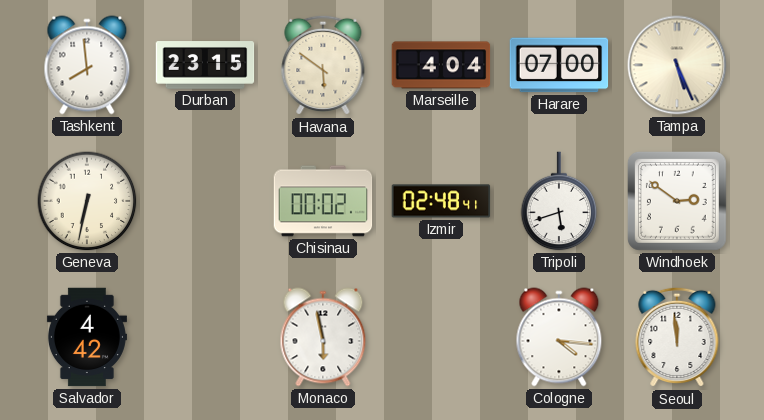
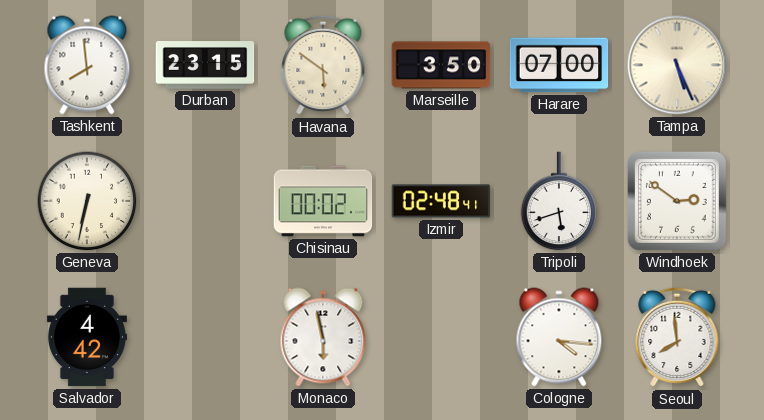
Marseille: 4:04 -> 3:50 (441, 65)
Seoul: 11:59 -> 7:59 (677, 337)
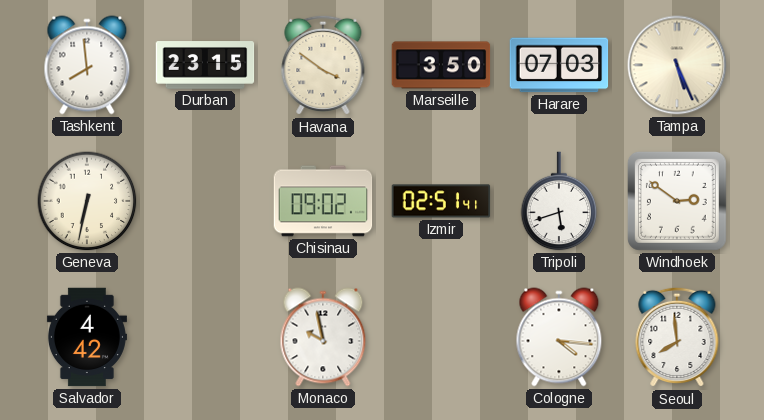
Havana: 5:51 -> 3:51 (323, 65)
Harare: 07:00 -> 07:03 (559, 65)
Chisinau: 00:02 -> 09:02 (323, 201)
Izmir: 02:48 -> 02:51 (441, 201)
Monaco: 5:58 -> 9:58 (323, 337)
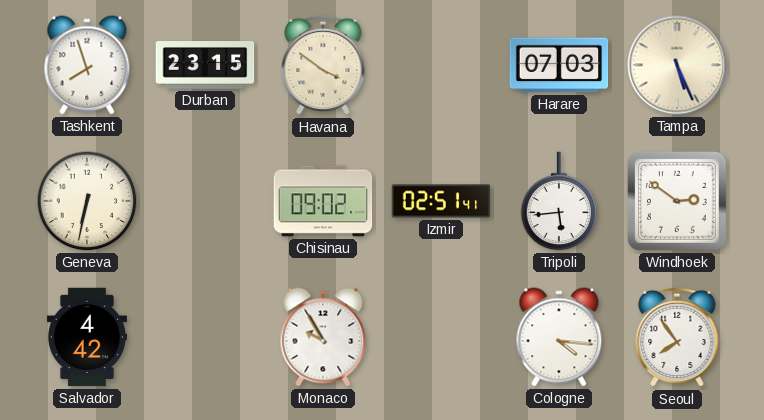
Tashkent: 7:59 -> 7:57 (87, 65)
Marseille: 3:50 -> none (441, 65)
Tripoli: 5:42 -> 5:44 (559, 201)
Monaco: 9:58 -> 9:55 (323, 337)
Seoul: 7:59 -> 7:54 (677, 337)
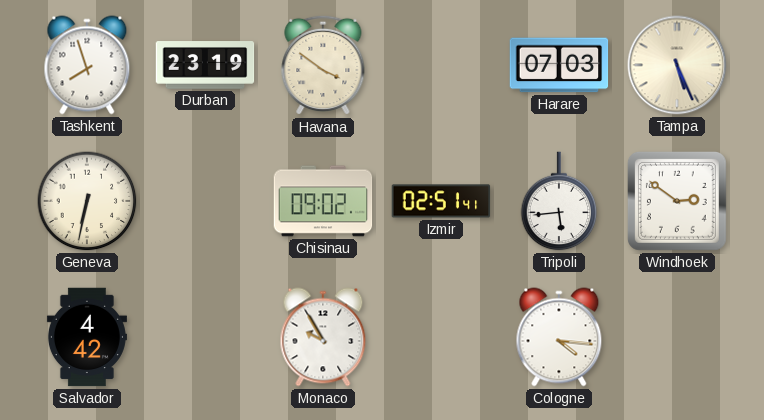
Durban: 23:15 -> 23:19 (205, 65)
Seoul: 7:54 -> none (677, 337)
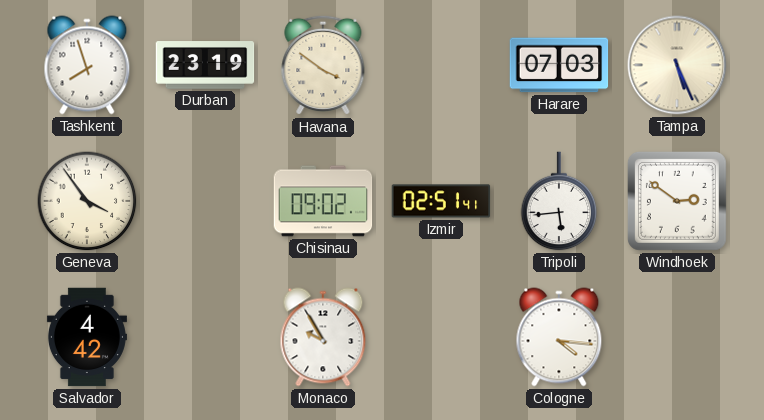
Geneva: 6:32 -> 3:54 (87, 201)
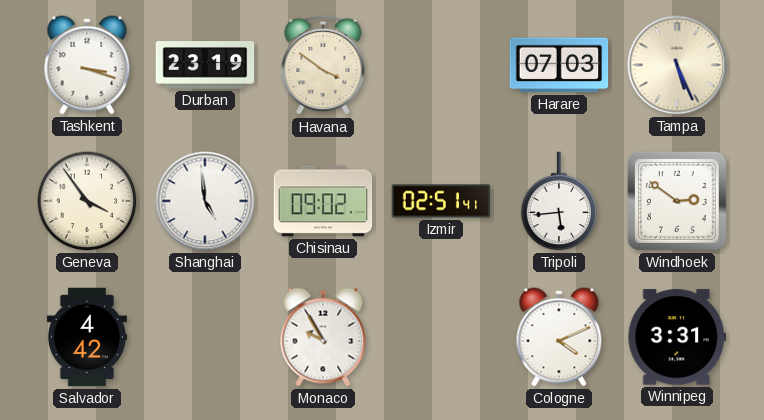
Tashkent: 7:57 -> 3:18 (87, 65)
Shanghai: none -> 4:59 (205, 201)
Cologne: 4:16 -> 4:11 (559, 337)
Winnipeg: none -> 3:31 (677, 337)
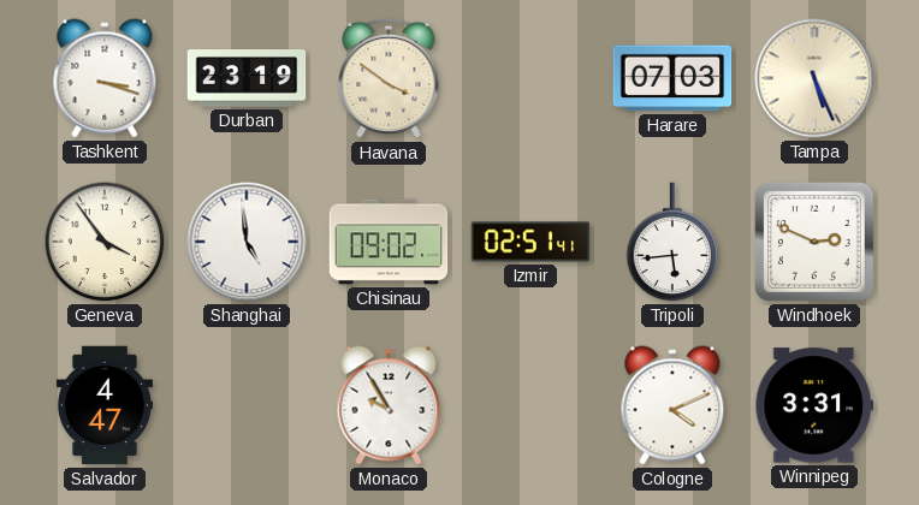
Windhoek: 2:51 -> 2:49 (814, 242)
Salvador: 4:42 -> 4:47 (105, 405)
